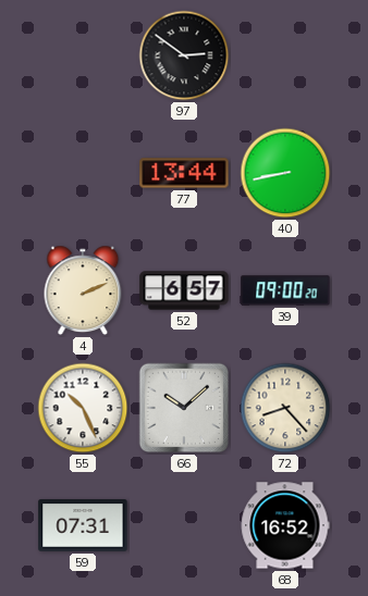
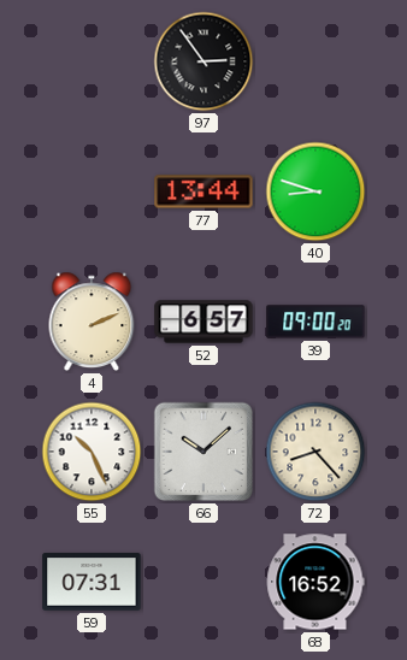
97: 2:51 -> 2:54 (203, 61)
40: 8:43 -> 8:48 (315, 191)
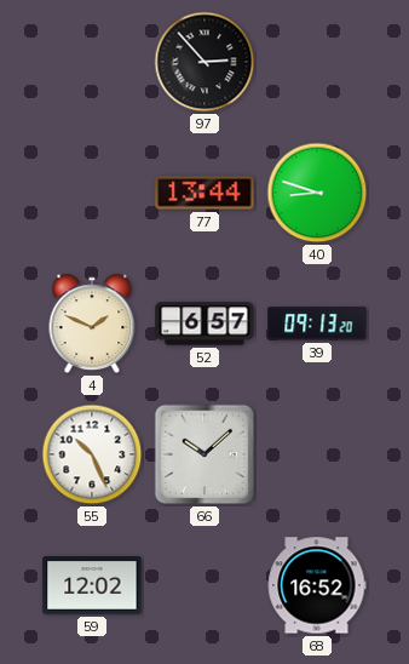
97: 2:54 -> 2:53 (204, 62)
4: 2:11 -> 1:49 (92, 324)
39: 09:00 -> 09:13 (317, 324)
72: 8:23 -> none (315, 452)
59: 07:31 -> 12:02 (92, 585)
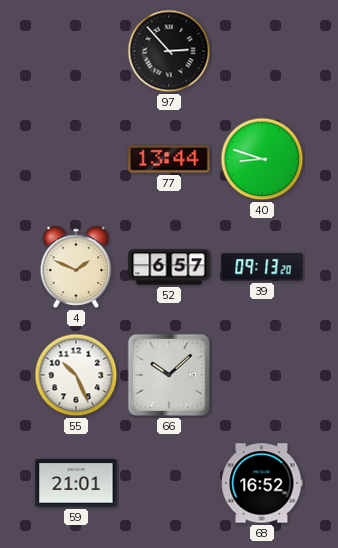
59: 12:02 -> 21:01 (76, 483)
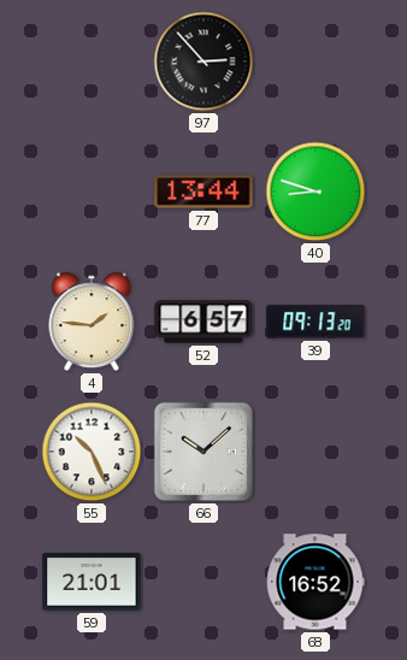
4: 1:49 -> 1:46 (92, 322)
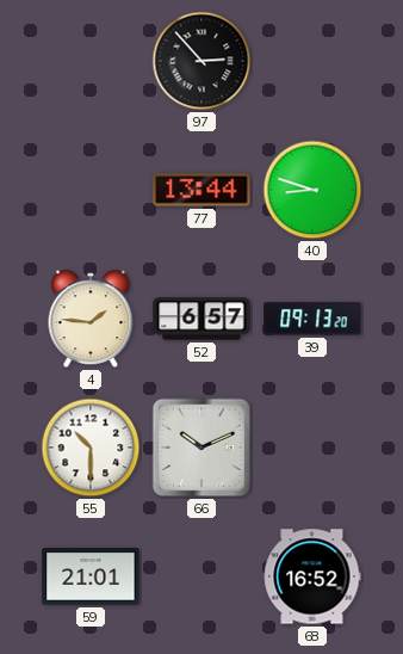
55: 10:26 -> 10:30 (91, 448)
66: 10:08 -> 10:11 (201, 448)
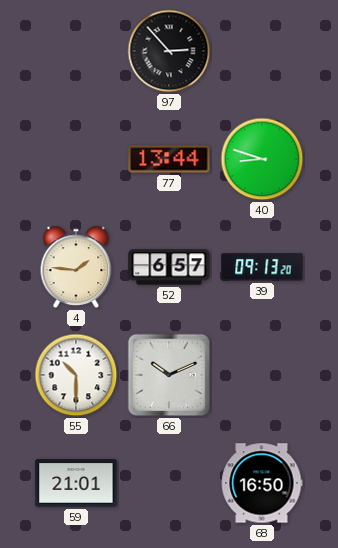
68: 16:52 -> 16:50 (262, 483)
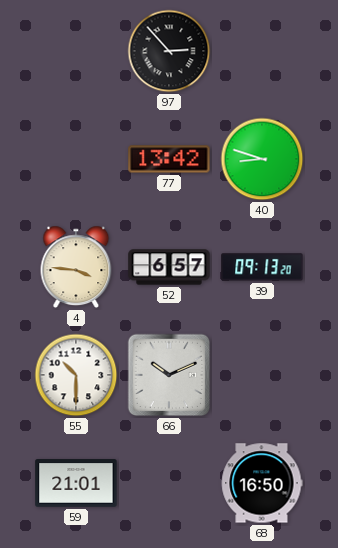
77: 13:44 -> 13:42 (169, 159)
4: 1:46 -> 3:46 (76, 267)
